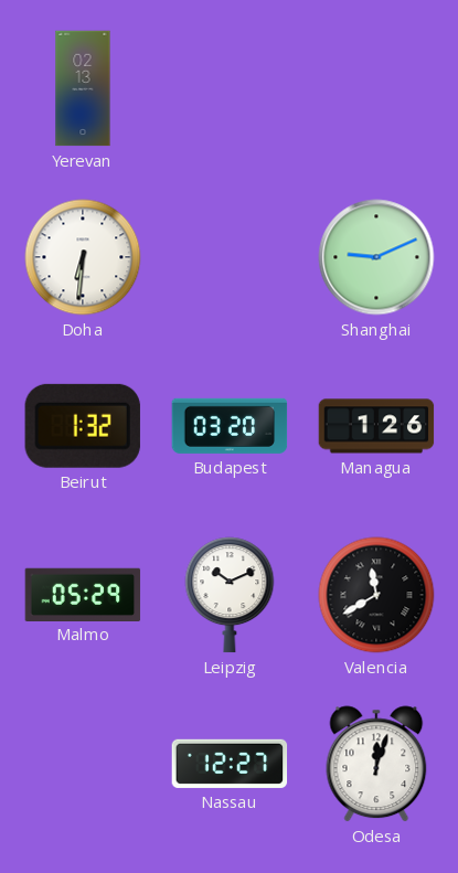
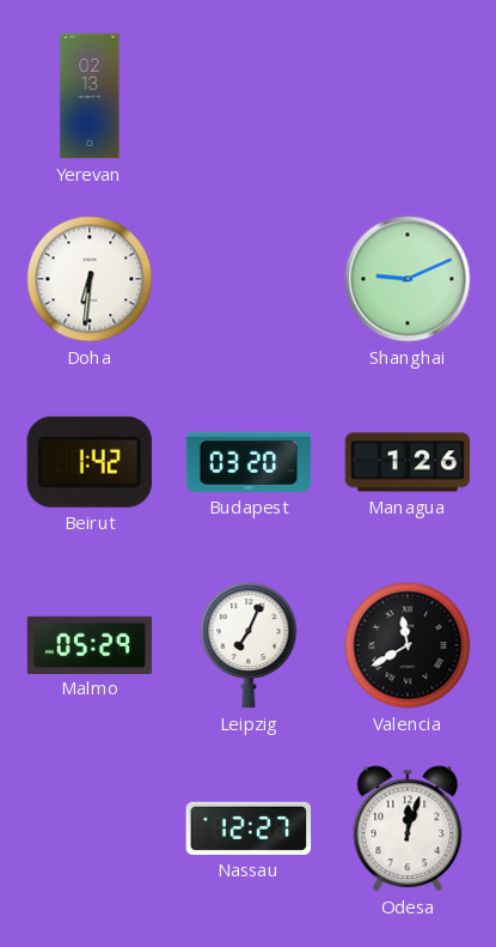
Beirut: 1:32 -> 1:42 (90, 462)
Leipzig: 10:11 -> 7:04 (249, 645)
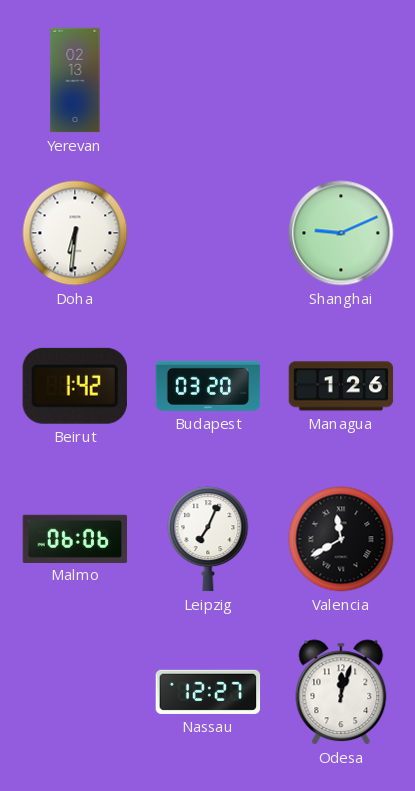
Malmo: 05:29 -> 06:06 (75, 538)
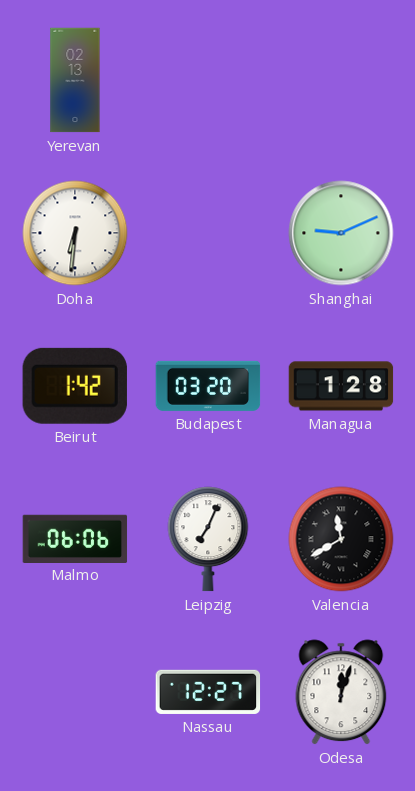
Managua: 1:26 -> 1:28 (341, 386)
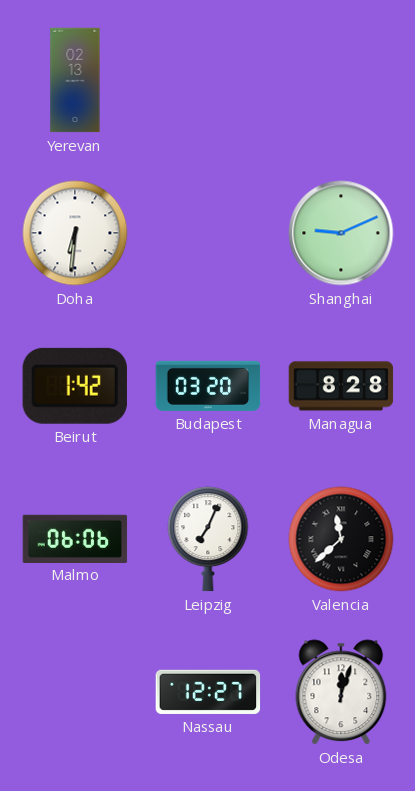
Managua: 1:28 -> 8:28 (341, 386)
Valencia: 11:40 -> 11:38 (341, 539)
